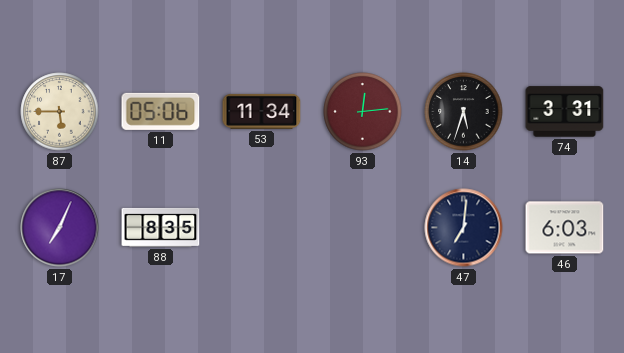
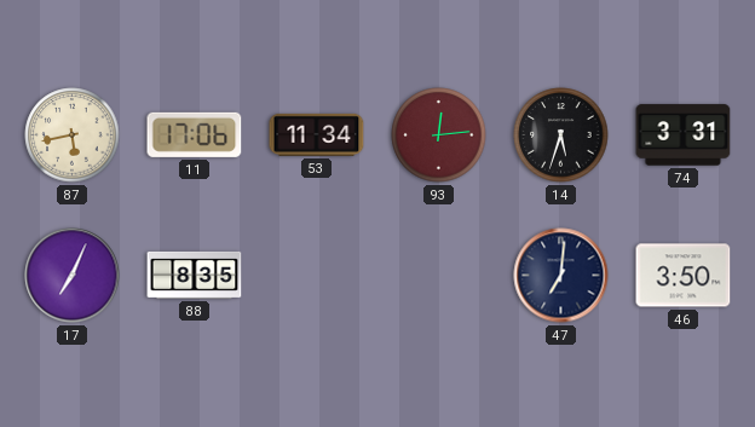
87: 5:45 -> 5:43 (73, 135)
11: 05:06 -> 17:06 (195, 134)
46: 6:03 -> 3:50 (684, 276)
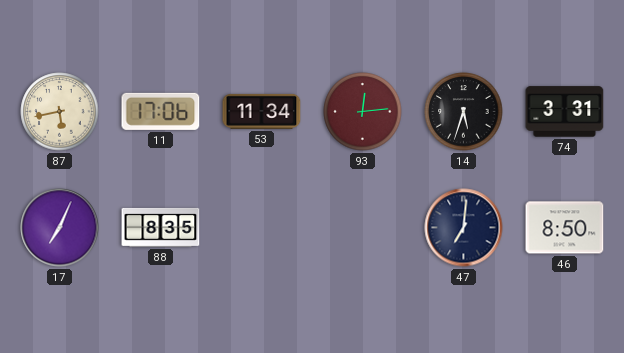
46: 3:50 -> 8:50 (565, 228)
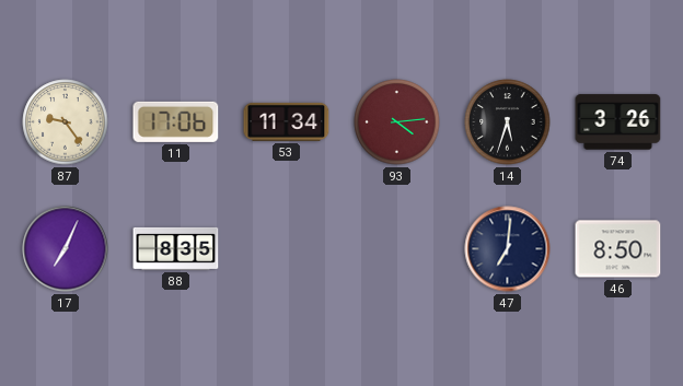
87: 5:43 -> 9:24 (66, 122)
93: 12:14 -> 4:14 (397, 122)
74: 3:31 -> 3:26 (618, 122)
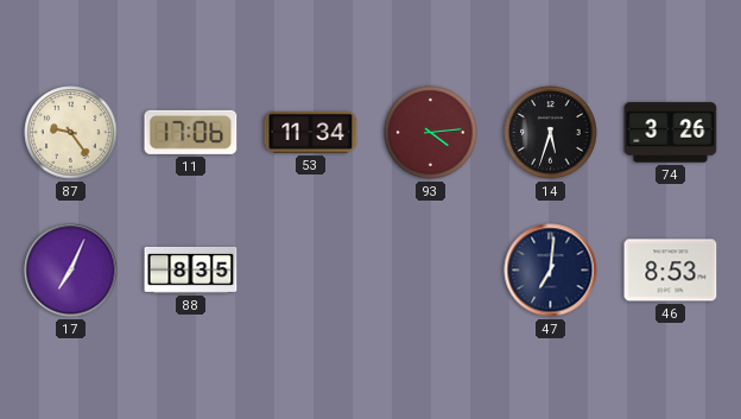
46: 8:50 -> 8:53 (671, 271)
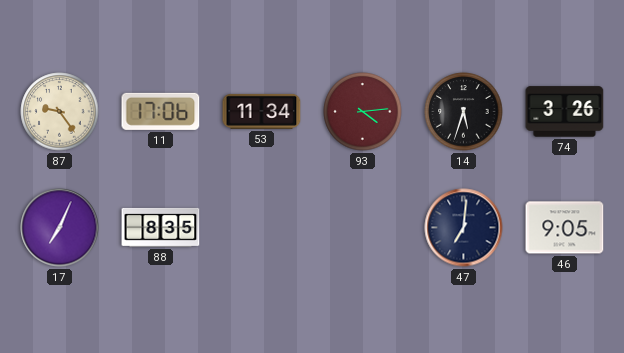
46: 8:53 -> 9:05 (565, 228)
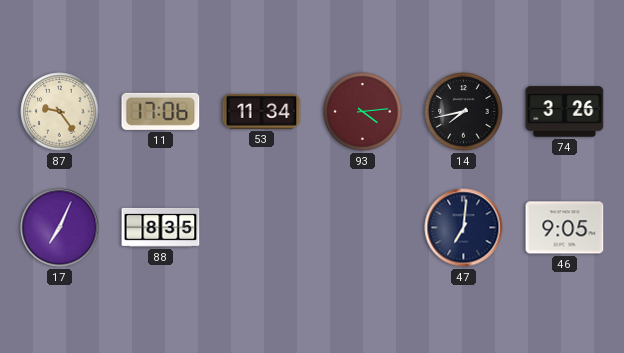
14: 5:33 -> 7:43 (464, 112)
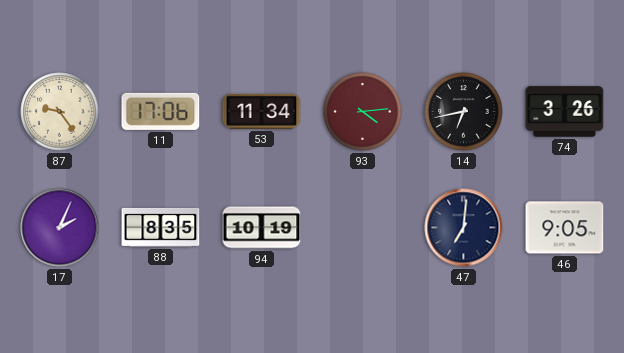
14: 7:43 -> 6:43 (464, 112)
17: 7:04 -> 2:04 (60, 228)
94: none -> 10:19 (262, 228)
